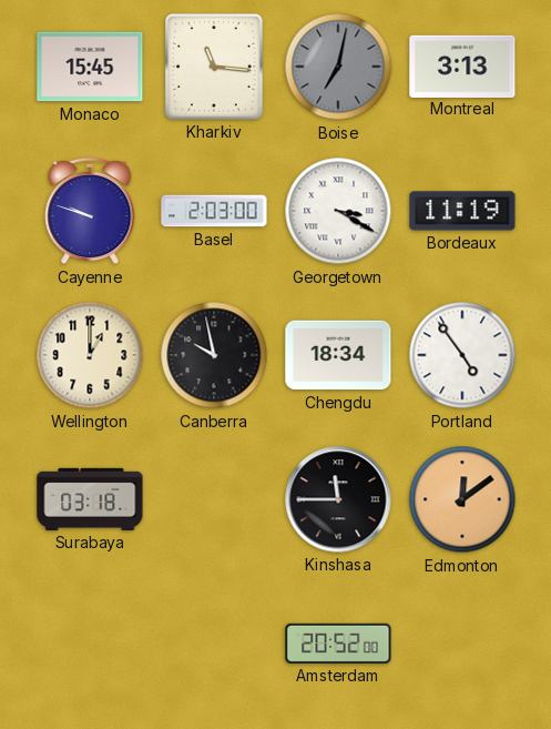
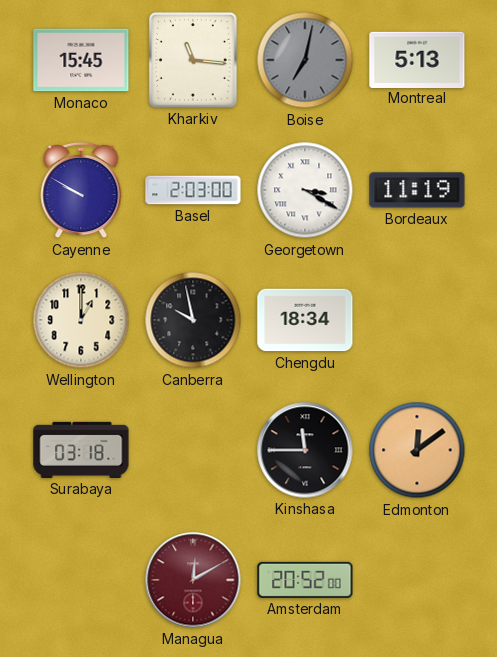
Montreal: 3:13 -> 5:13 (417, 59)
Cayenne: 9:48 -> 9:50 (81, 190)
Portland: 4:54 -> none (462, 355)
Managua: none -> 12:10 (193, 580)
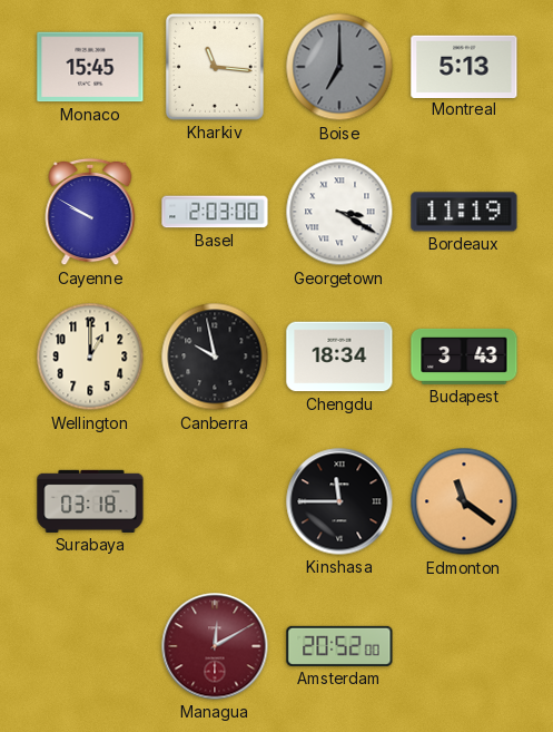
Boise: 7:02 -> 7:00 (339, 67)
Budapest: none -> 3:43 (464, 357)
Edmonton: 12:09 -> 11:21 (464, 501)
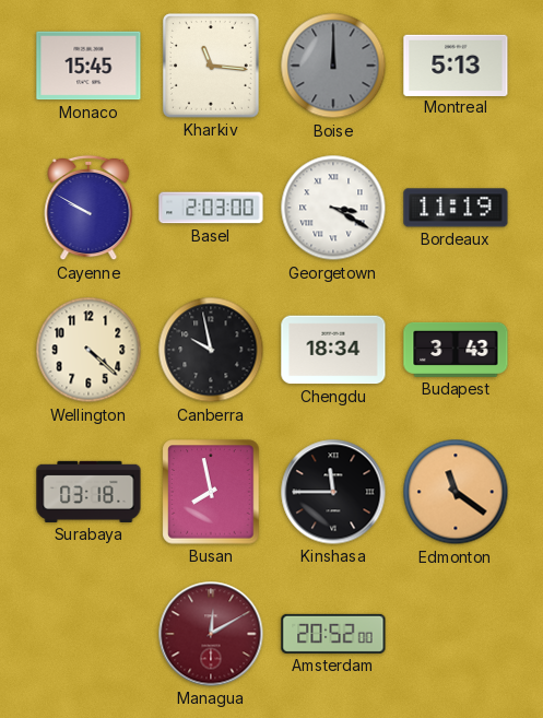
Boise: 7:00 -> 12:00 (333, 66)
Wellington: 1:00 -> 4:22 (88, 350)
Busan: none -> 7:58 (211, 492)
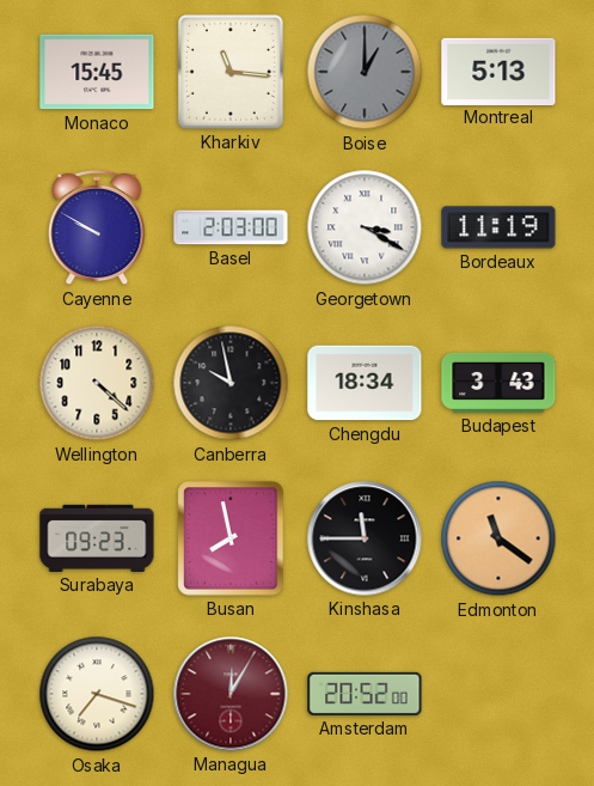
Boise: 12:00 -> 1:00 (365, 72)
Surabaya: 03:18 -> 09:23 (97, 538)
Osaka: none -> 7:18 (97, 694)
Managua: 12:10 -> 12:05 (231, 694)
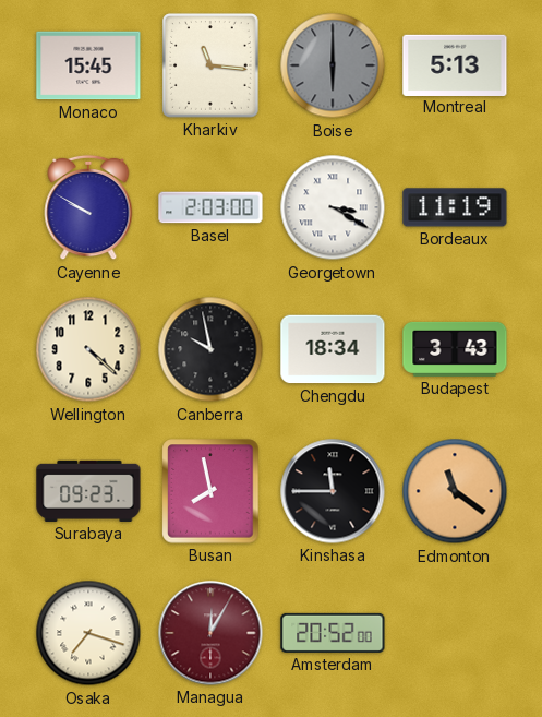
Boise: 1:00 -> 6:00 (333, 65)
